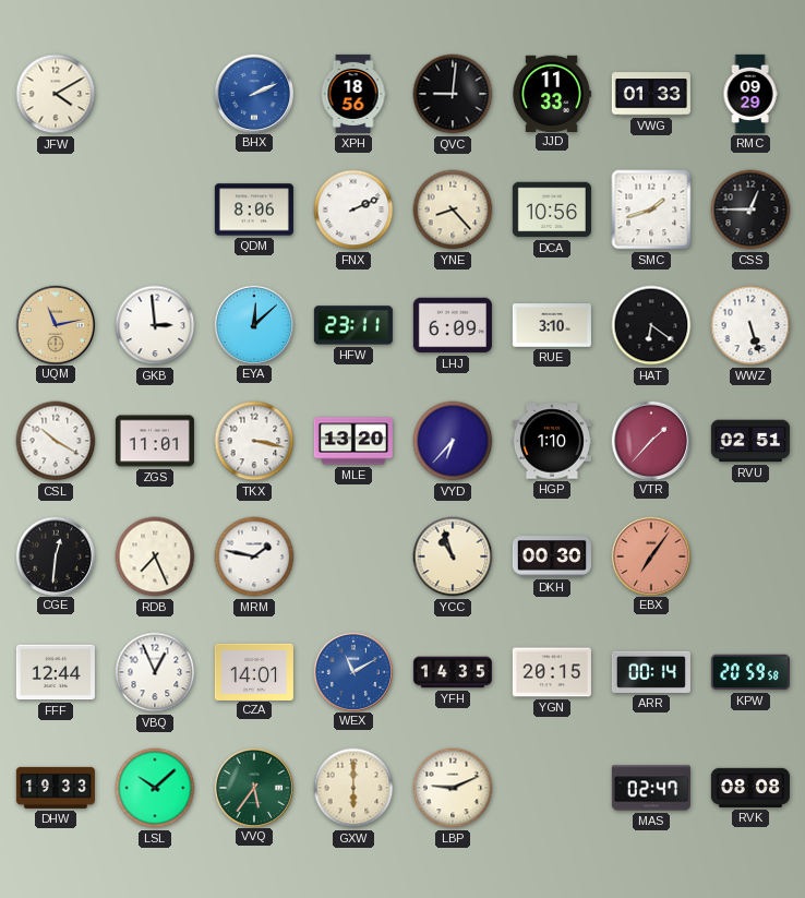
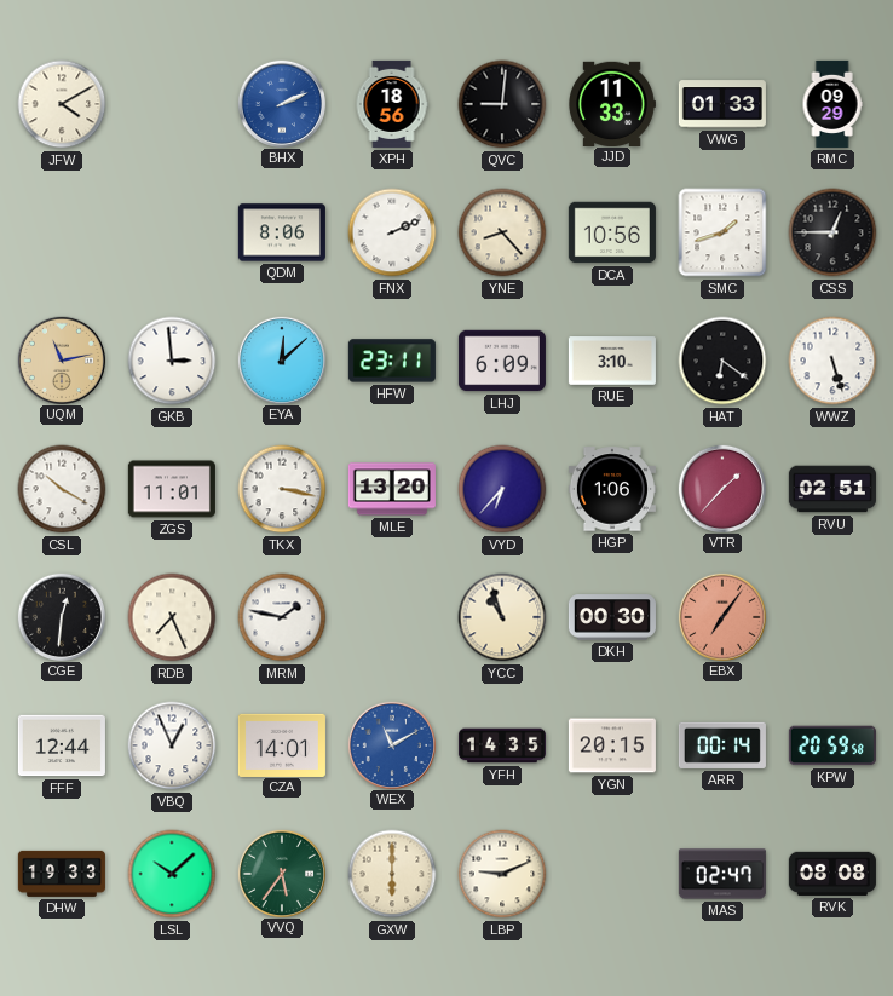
HGP: 1:10 -> 1:06 (612, 489)
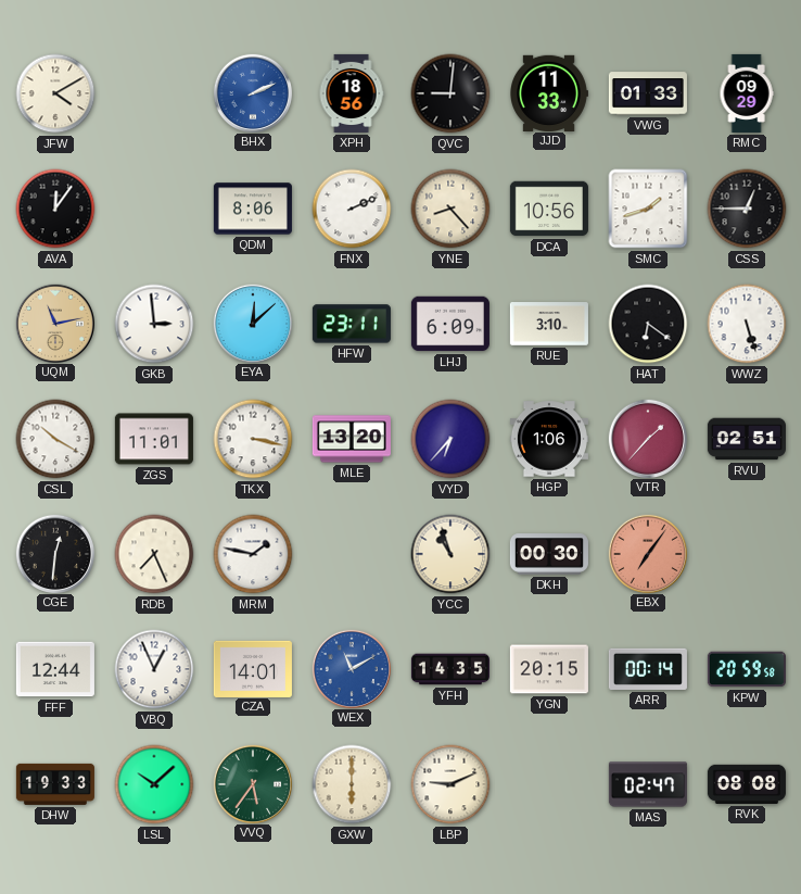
AVA: none -> 12:06 (55, 209)
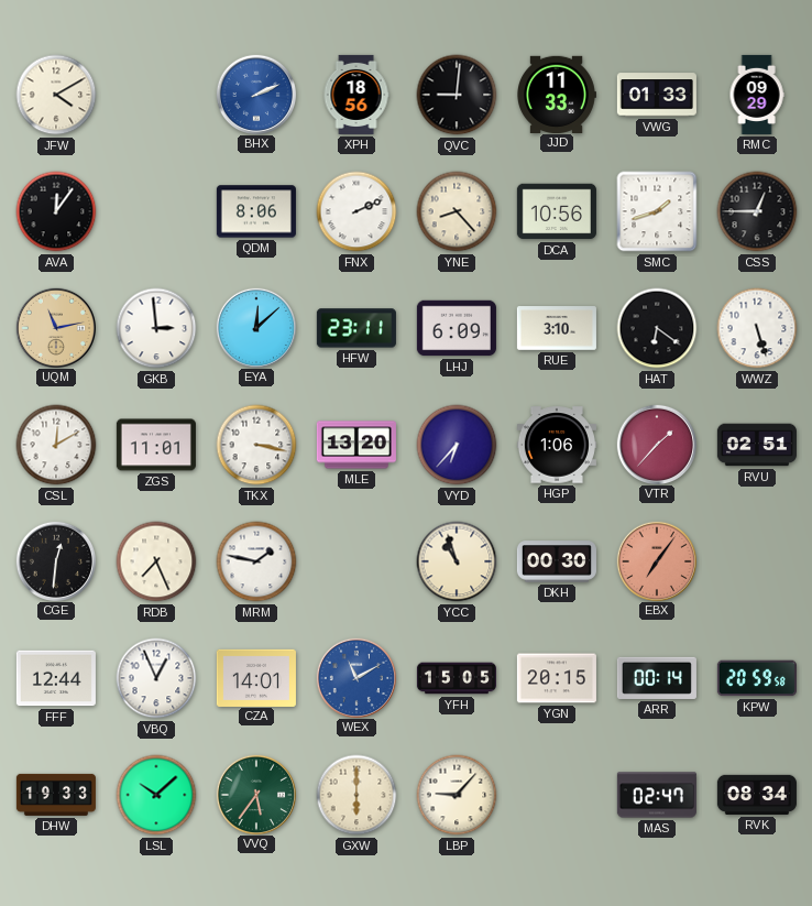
CSL: 10:20 -> 12:10 (56, 445)
YFH: 14:35 -> 15:05 (457, 678)
LBP: 9:11 -> 9:07 (457, 795)
RVK: 08:08 -> 08:34 (757, 795)
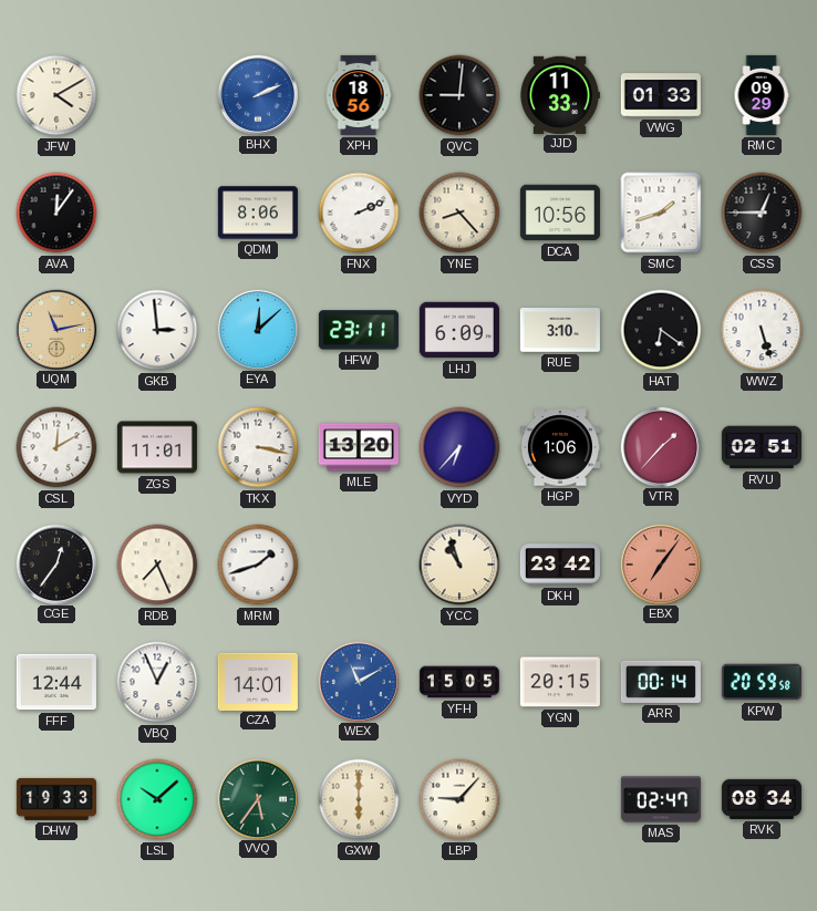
CGE: 12:31 -> 12:36 (55, 563)
MRM: 1:47 -> 1:42 (258, 565)
DKH: 00:30 -> 23:42 (560, 565)
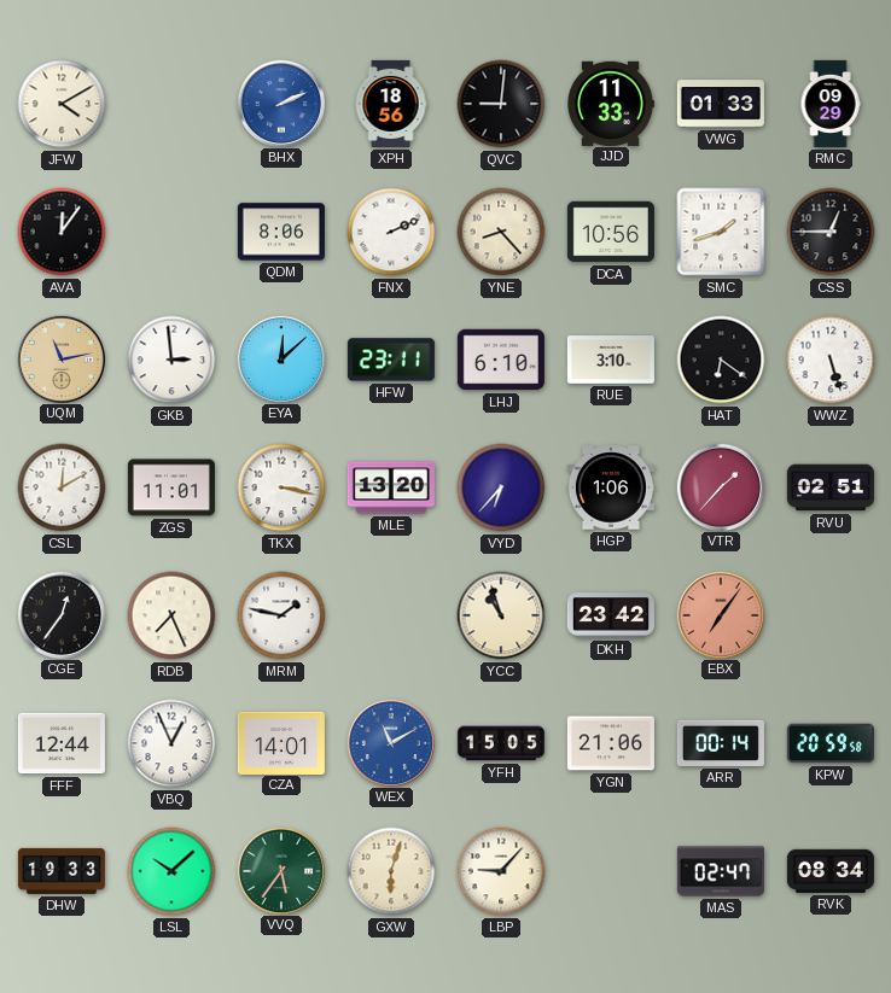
LHJ: 6:09 -> 6:10 (501, 360)
MRM: 1:42 -> 1:47 (281, 615)
YGN: 20:15 -> 21:06 (611, 743)
GXW: 6:00 -> 6:03 (391, 871)
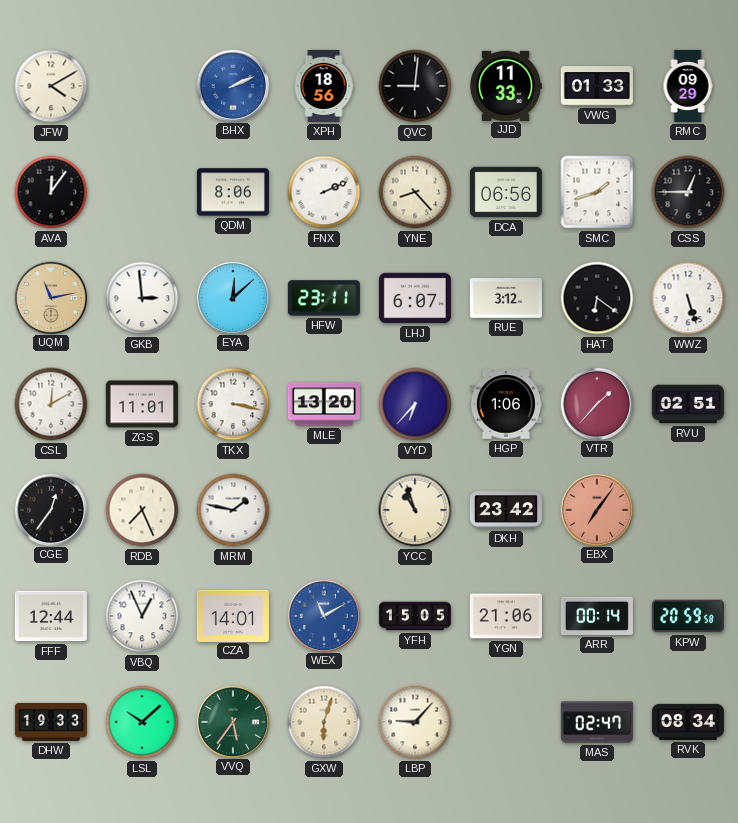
DCA: 10:56 -> 06:56 (506, 192)
LHJ: 6:10 -> 6:07 (415, 298)
RUE: 3:10 -> 3:12 (506, 298)
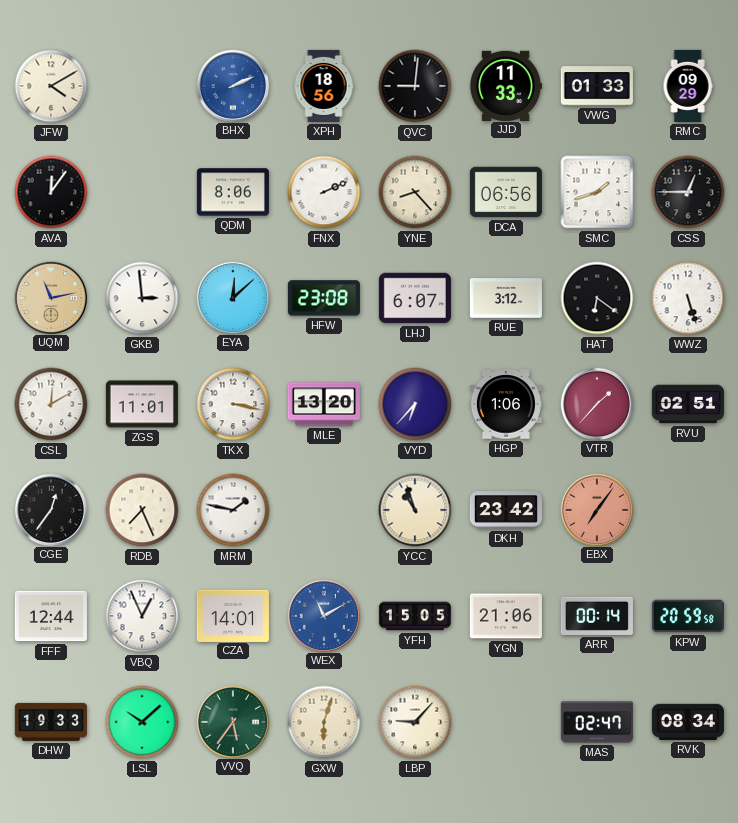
HFW: 23:11 -> 23:08 (324, 298)
